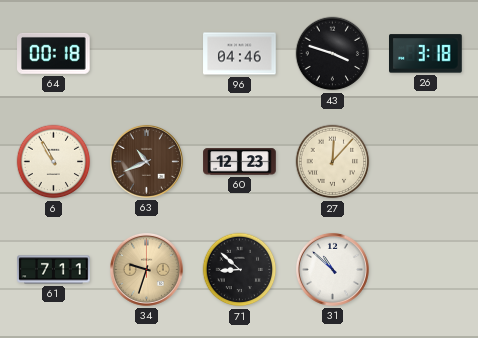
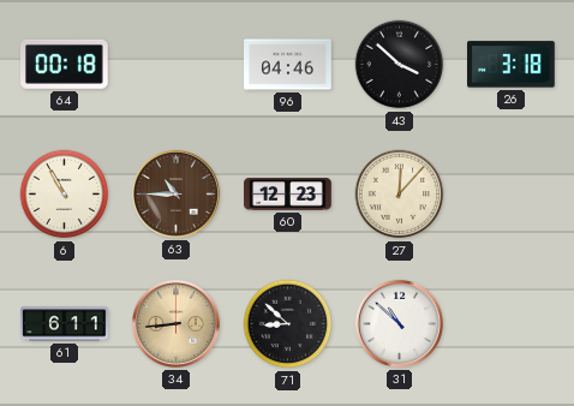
43: 3:48 -> 3:52 (400, 65)
63: 10:41 -> 10:45 (175, 193)
61: 7:11 -> 6:11 (65, 324)
34: 9:33 -> 8:44 (175, 323)
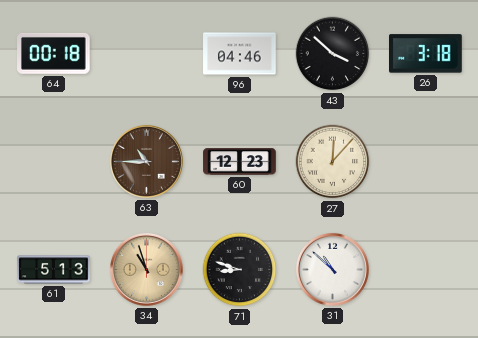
6: 10:55 -> none (65, 195)
61: 6:11 -> 5:13 (54, 270)
34: 8:44 -> 10:57 (146, 269)
71: 8:52 -> 8:48 (240, 270)
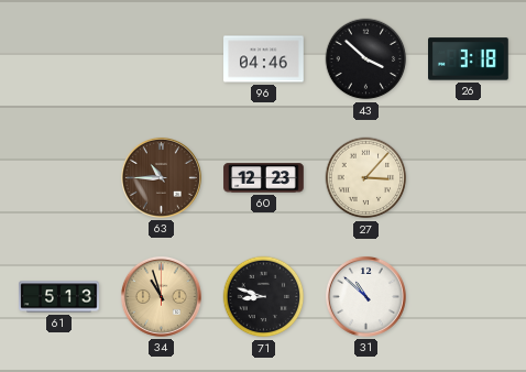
64: 00:18 -> none (54, 53)
27: 12:07 -> 3:07 (366, 178)
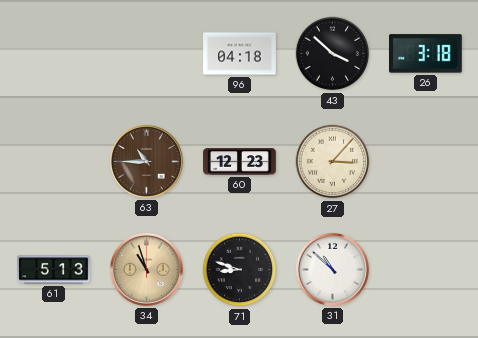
96: 04:46 -> 04:18 (240, 54)
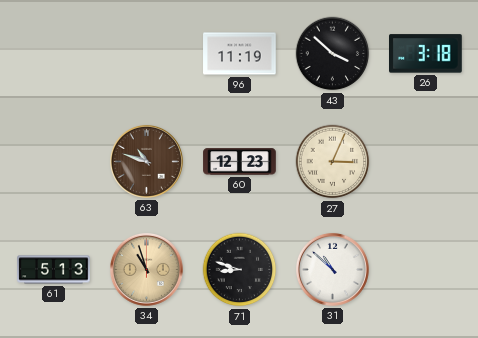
96: 04:18 -> 11:19 (240, 54)
63: 10:45 -> 10:48 (146, 161)
27: 3:07 -> 3:04 (333, 162)
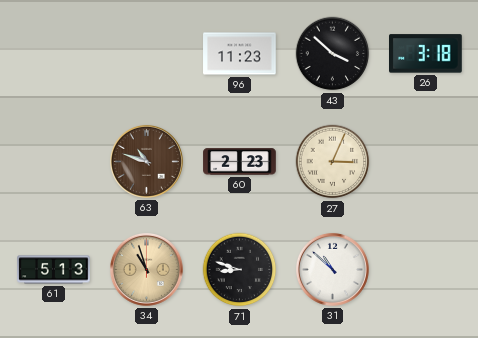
96: 11:19 -> 11:23 (240, 54)
60: 12:23 -> 2:23 (240, 162)
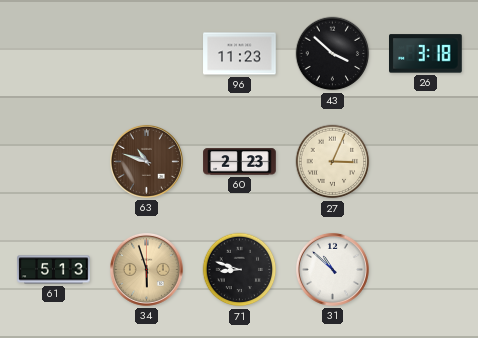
34: 10:57 -> 5:57 (146, 269)
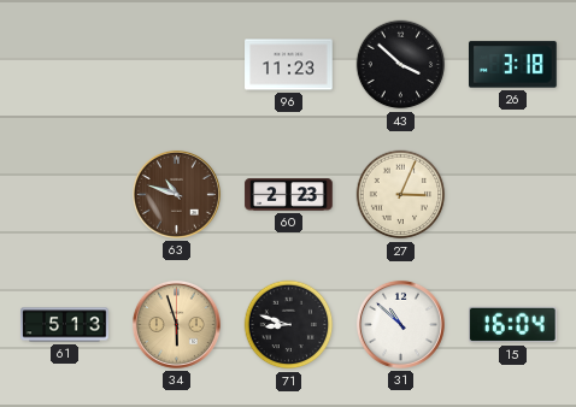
15: none -> 16:04 (513, 325)
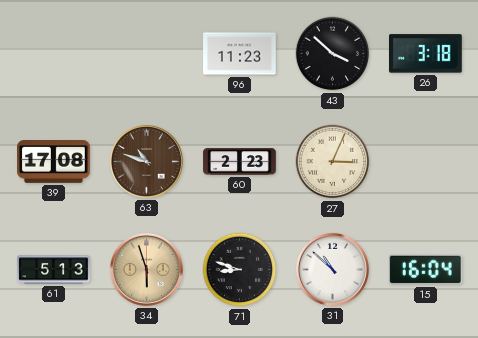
39: none -> 17:08 (54, 162)
